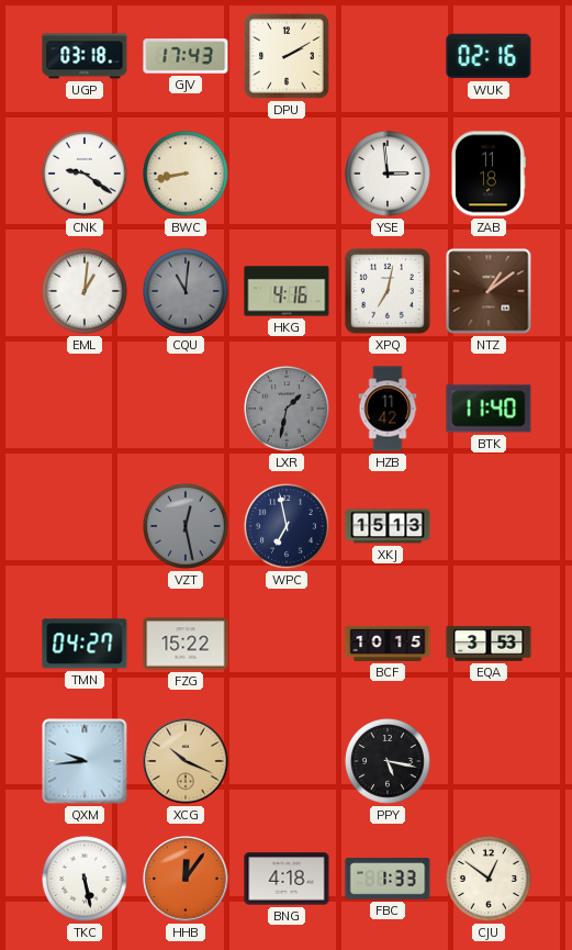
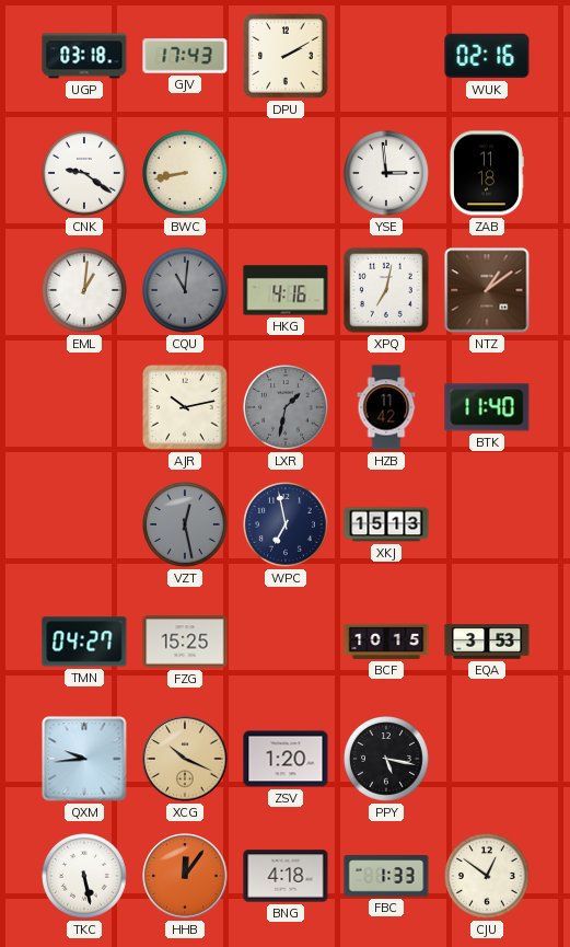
AJR: none -> 10:13 (185, 407)
FZG: 15:22 -> 15:25 (185, 642)
ZSV: none -> 1:20 (286, 759)
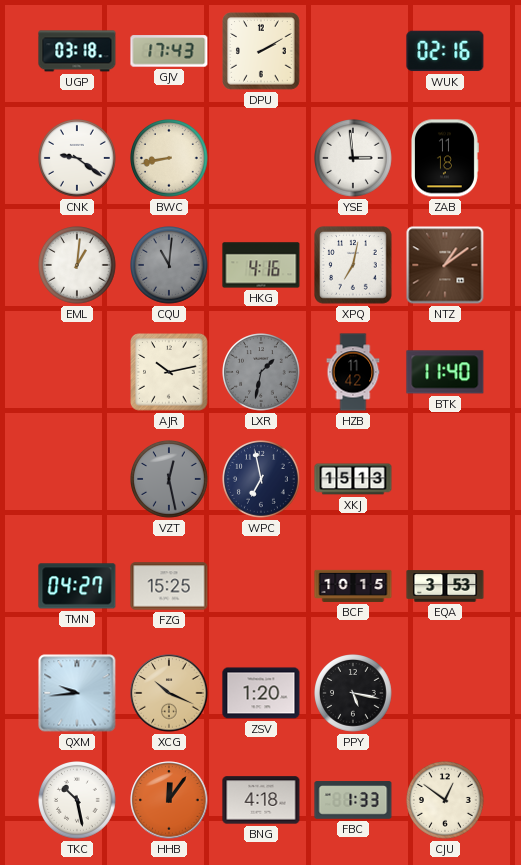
TKC: 5:28 -> 10:28 (78, 801)
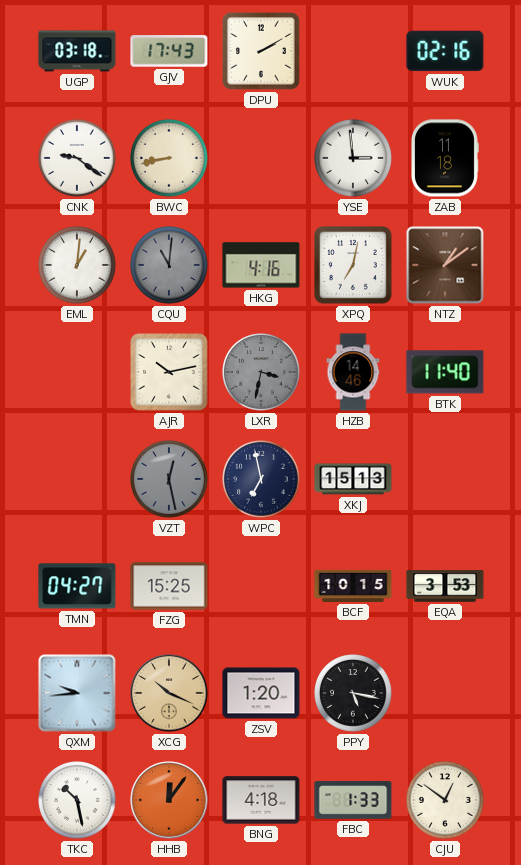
LXR: 1:32 -> 3:32 (262, 373)
HZB: 11:42 -> 14:46 (353, 372)
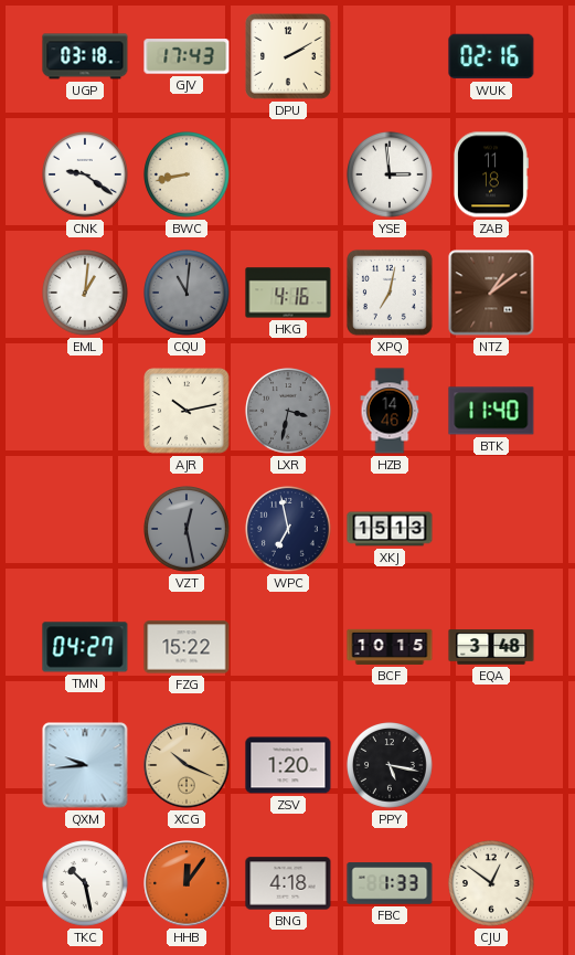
FZG: 15:25 -> 15:22 (187, 647)
EQA: 3:53 -> 3:48 (491, 647)
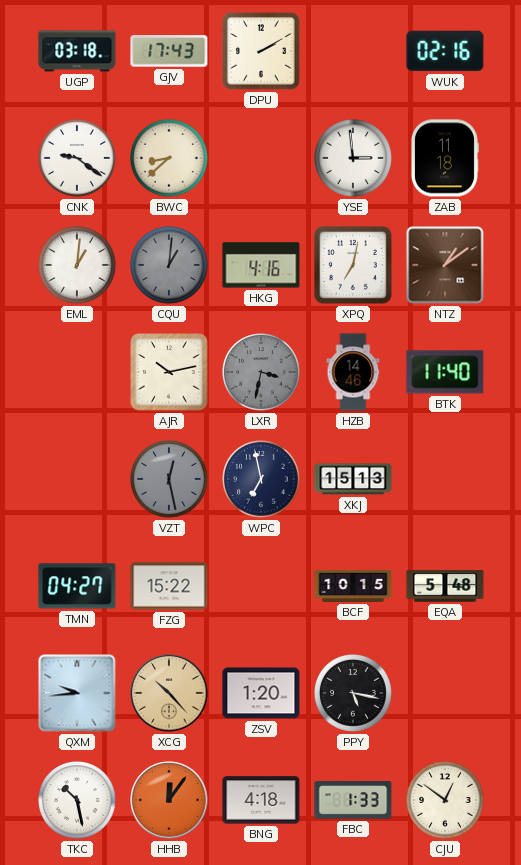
BWC: 8:43 -> 8:38 (170, 159)
CQU: 11:01 -> 1:01 (170, 266)
EQA: 3:48 -> 5:48 (445, 586)
XCG: 10:19 -> 10:23 (169, 693)
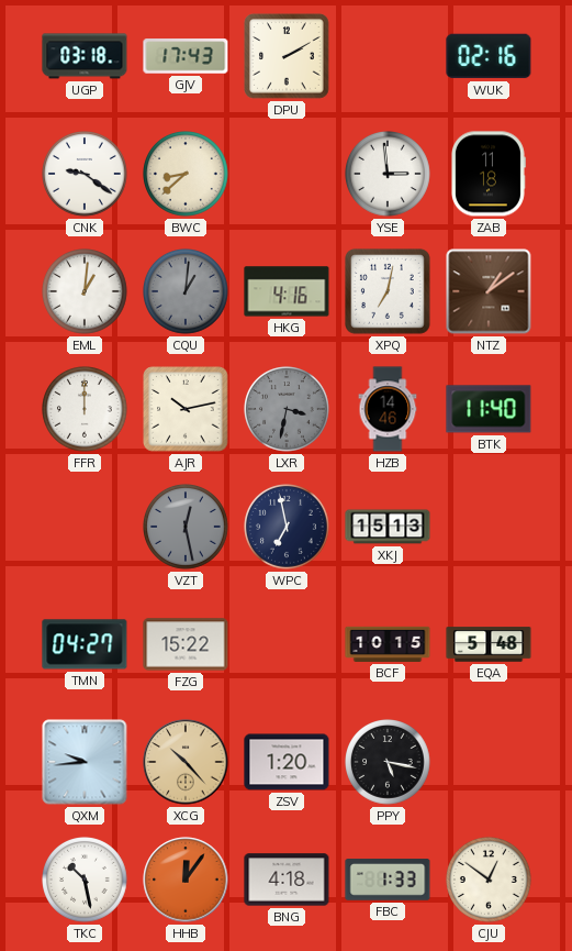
FFR: none -> 12:00 (86, 410)
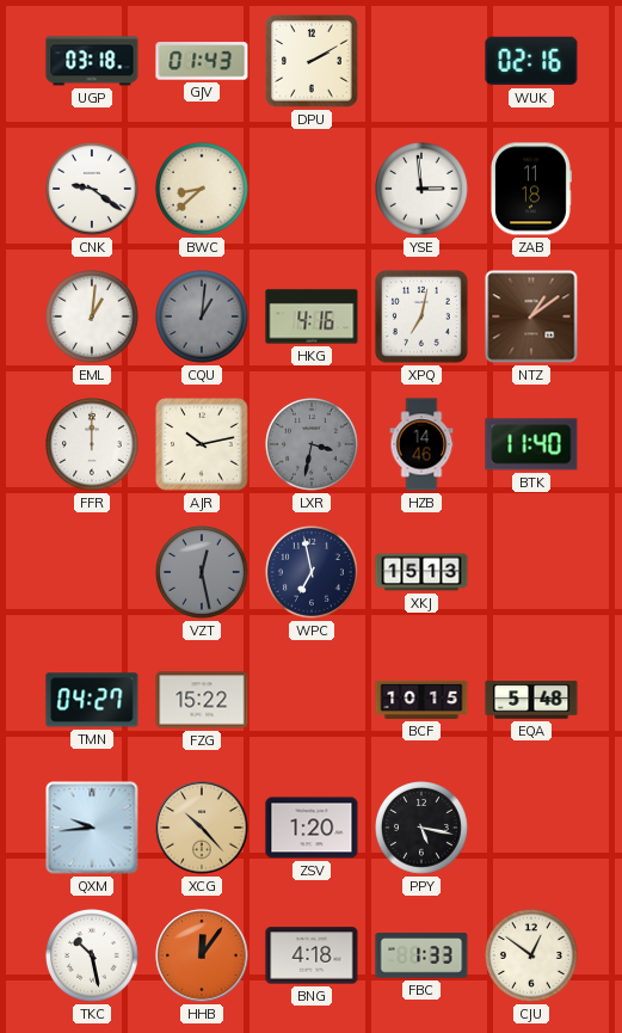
GJV: 17:43 -> 01:43 (202, 61)
